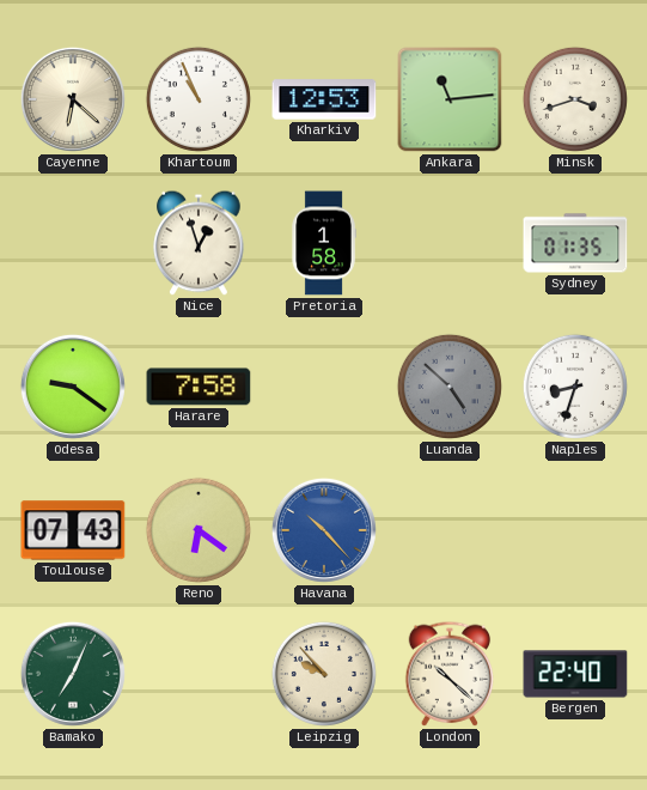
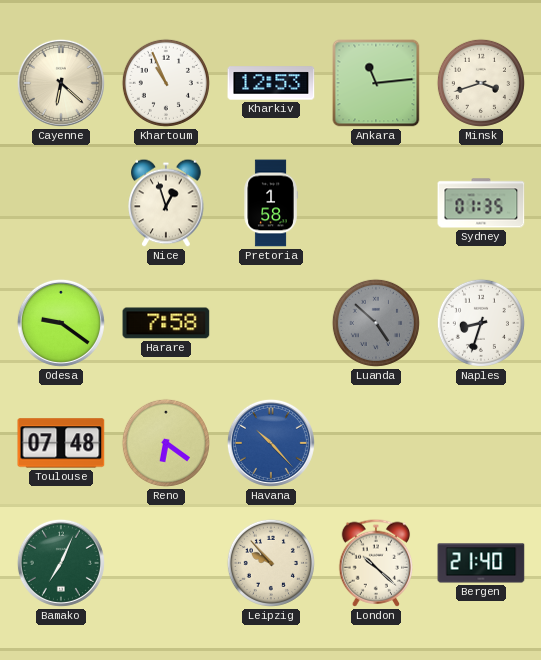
Toulouse: 07:43 -> 07:48 (61, 443)
Bergen: 22:40 -> 21:40 (481, 563)
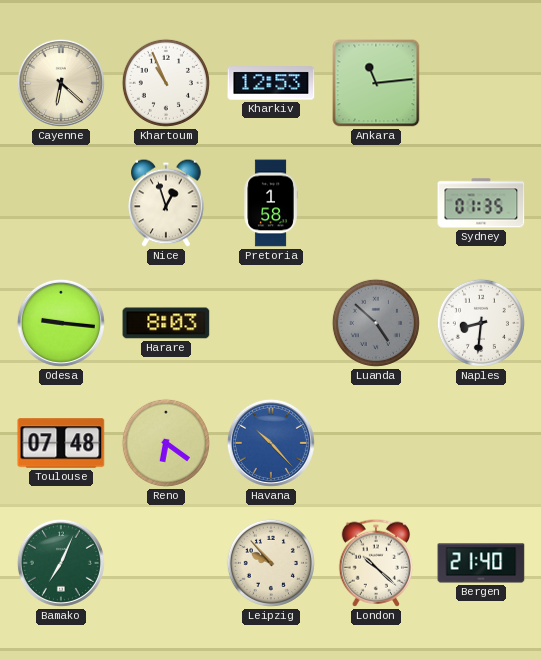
Minsk: 3:42 -> none (481, 83)
Odesa: 9:21 -> 9:16 (61, 323)
Harare: 7:58 -> 8:03 (166, 323)
Naples: 8:33 -> 8:31 (481, 323)
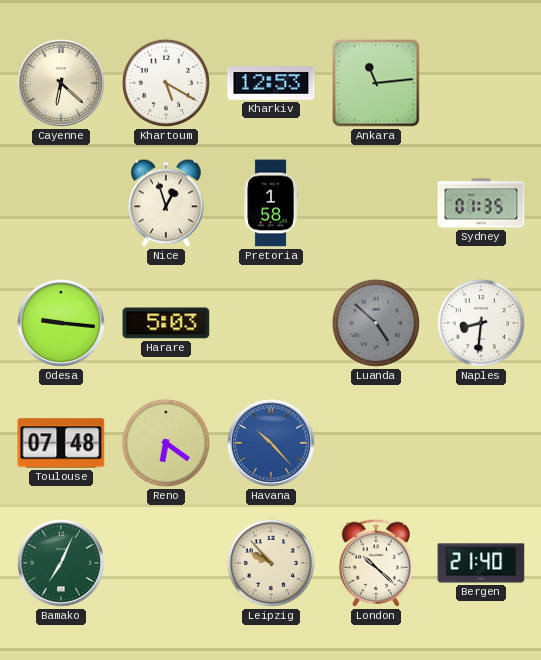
Khartoum: 10:56 -> 5:20 (166, 83)
Harare: 8:03 -> 5:03 (166, 323)
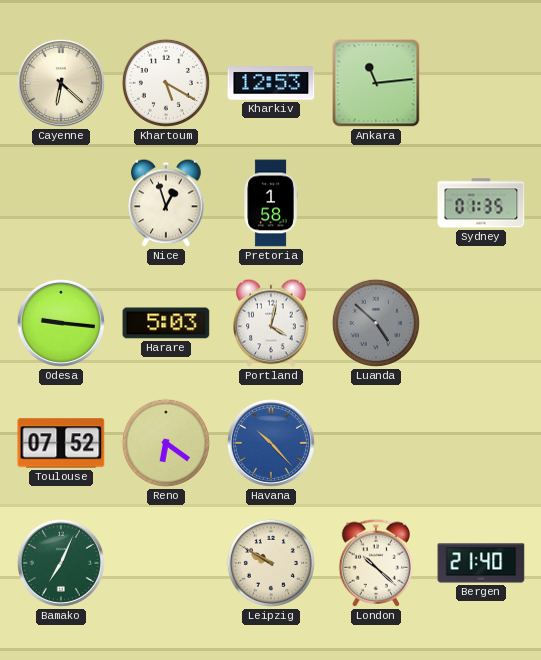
Portland: none -> 4:02 (271, 323)
Naples: 8:31 -> none (481, 323)
Toulouse: 07:48 -> 07:52 (61, 443)
Leipzig: 9:53 -> 9:50 (271, 563)
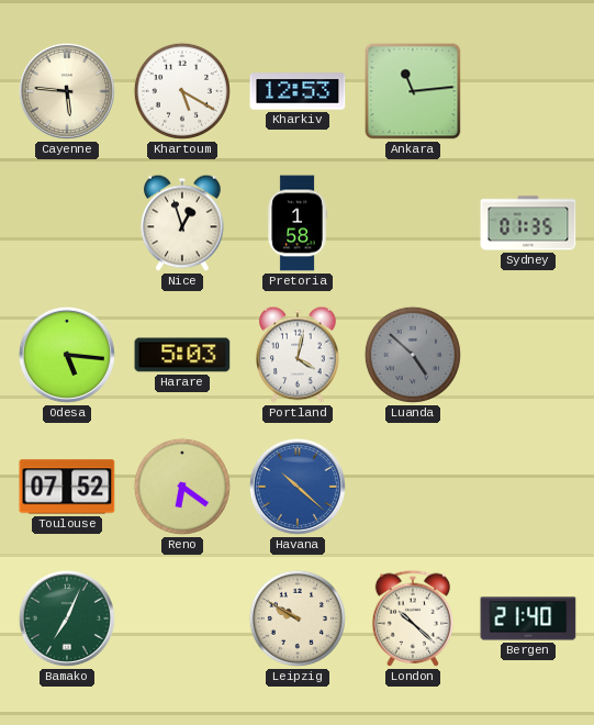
Cayenne: 6:22 -> 5:46 (67, 91)
Odesa: 9:16 -> 5:16 (67, 355)
Havana: 10:23 -> 10:22 (298, 487)
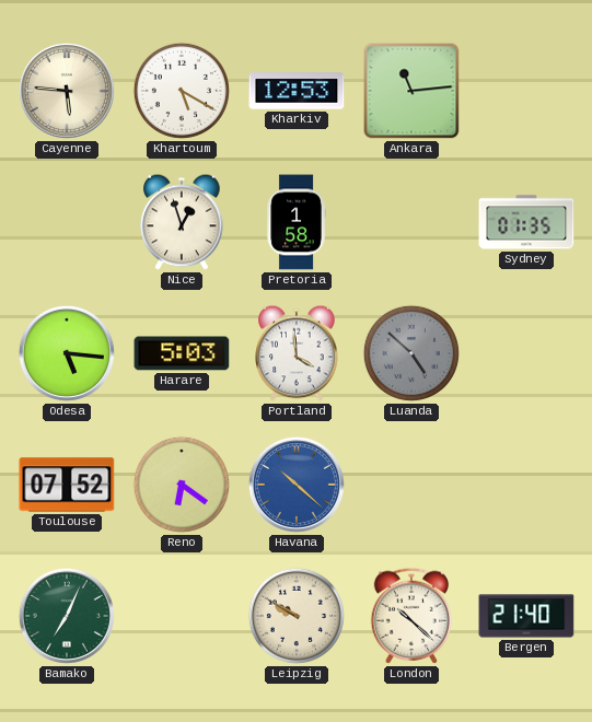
Portland: 4:02 -> 3:59 (297, 353)
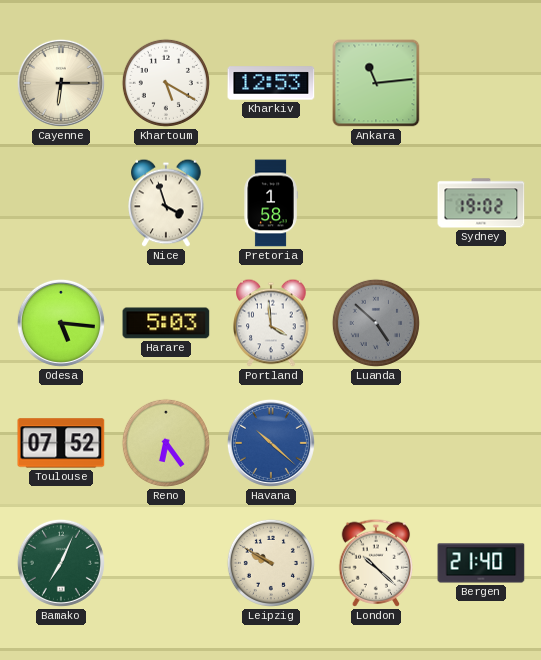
Cayenne: 5:46 -> 6:15 (61, 83)
Nice: 12:57 -> 3:57 (166, 203)
Sydney: 01:35 -> 19:02 (481, 203)
Reno: 6:21 -> 6:24 (166, 443)
